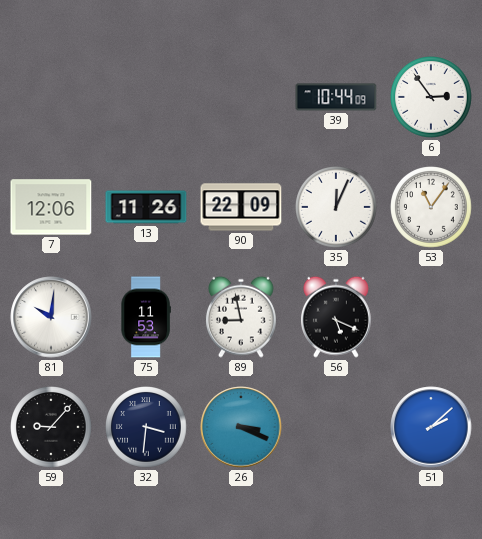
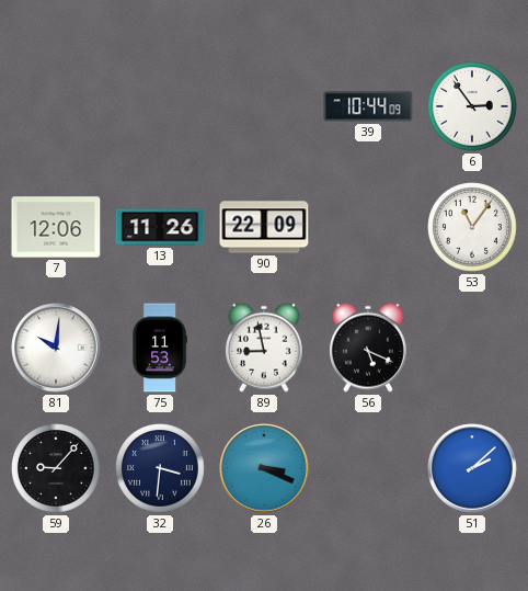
35: 12:04 -> none (337, 208)
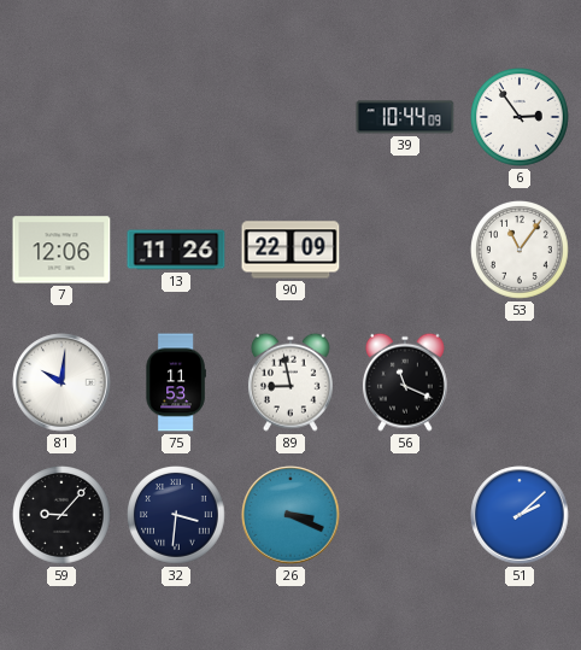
56: 5:19 -> 11:19 (405, 382)
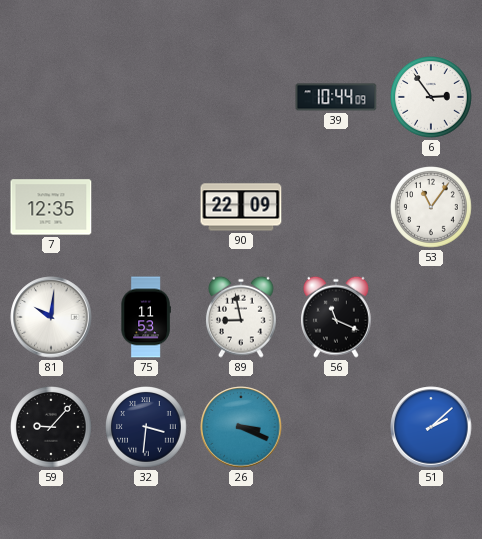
7: 12:06 -> 12:35 (51, 207)
13: 11:26 -> none (176, 250)
